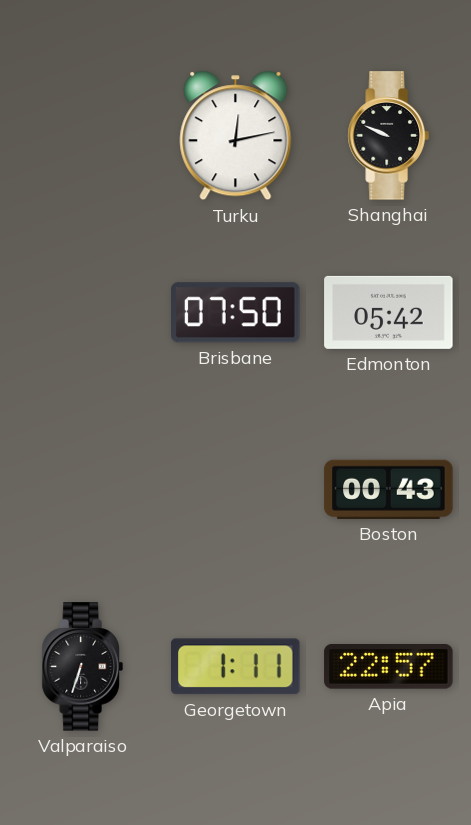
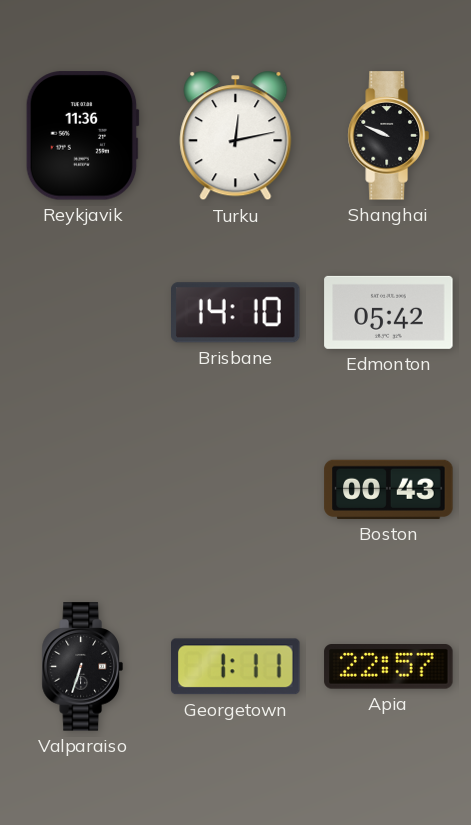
Reykjavik: none -> 11:36 (82, 136)
Brisbane: 07:50 -> 14:10 (236, 313)
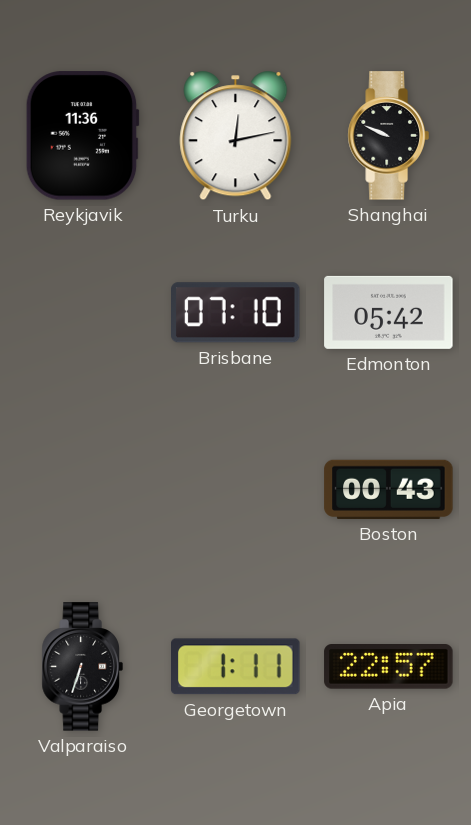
Brisbane: 14:10 -> 07:10 (236, 313)
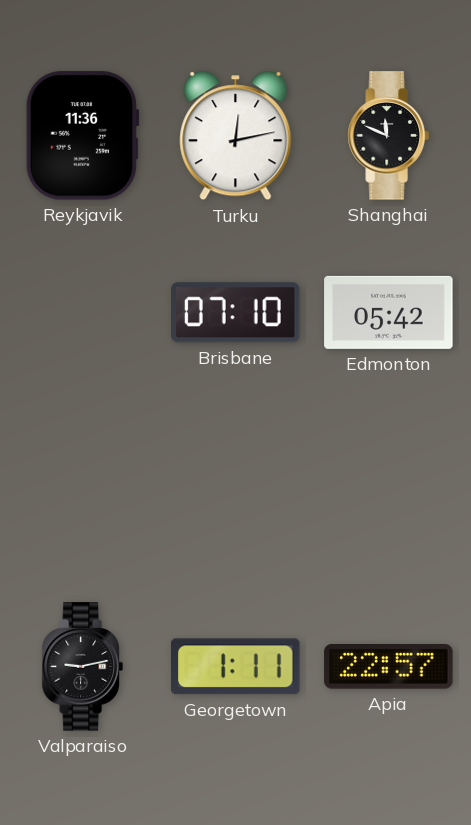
Shanghai: 9:49 -> 11:49 (388, 136)
Boston: 00:43 -> none (389, 489)
Valparaiso: 6:33 -> 9:13 (82, 667)
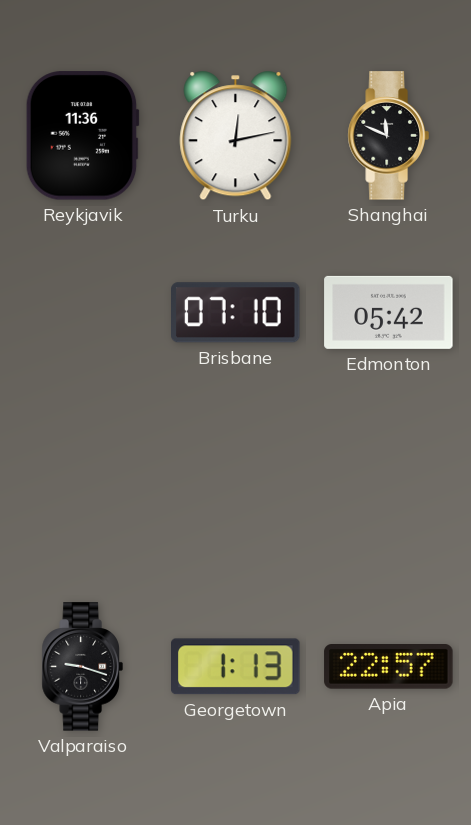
Valparaiso: 9:13 -> 9:18 (82, 667)
Georgetown: 1:11 -> 1:13 (236, 667)
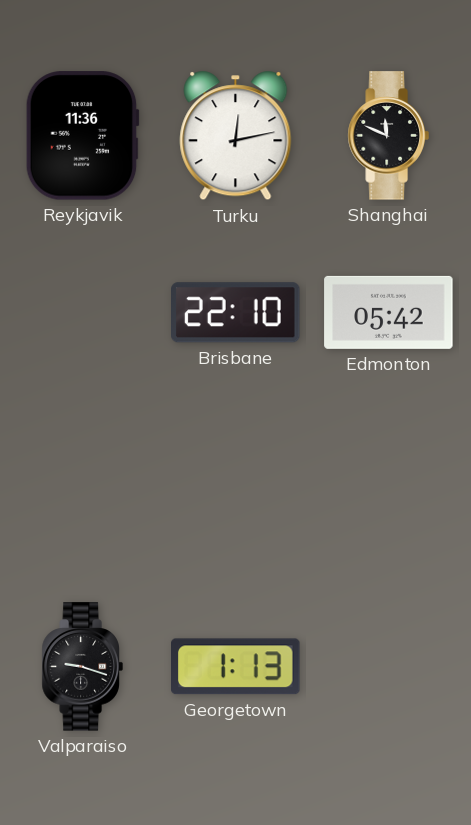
Brisbane: 07:10 -> 22:10 (236, 313)
Apia: 22:57 -> none (389, 667)
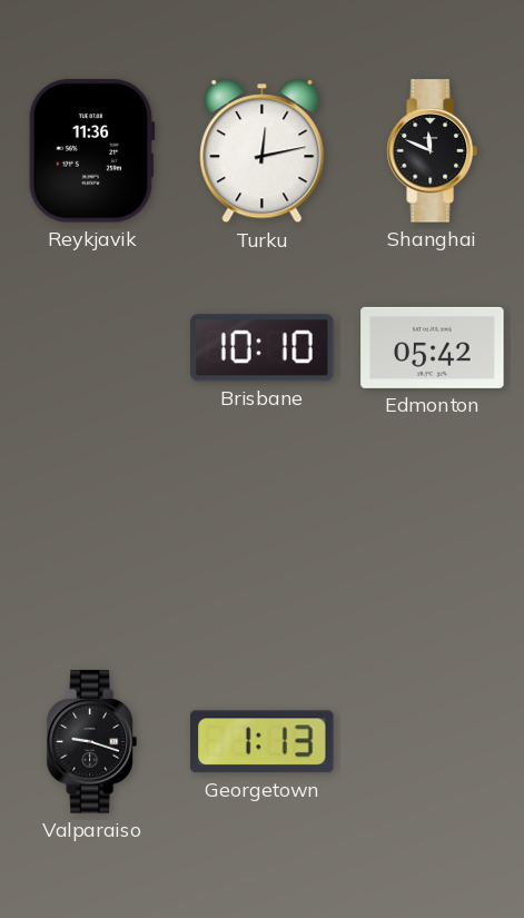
Brisbane: 22:10 -> 10:10 (263, 348)
